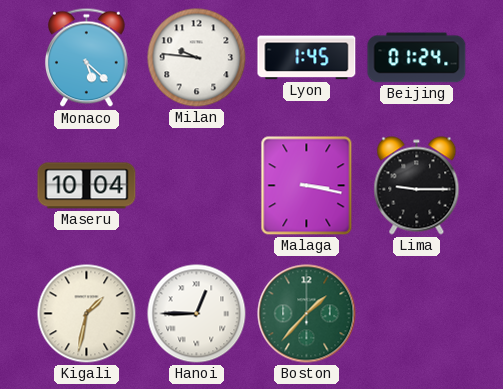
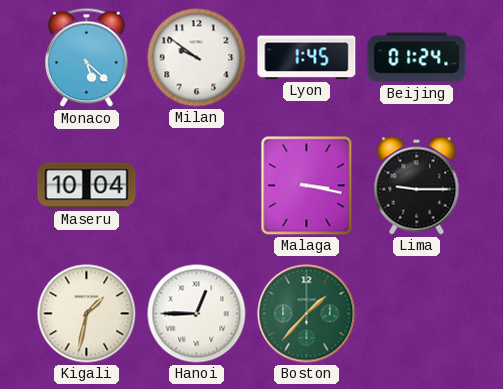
Milan: 9:46 -> 9:51 (197, 58)
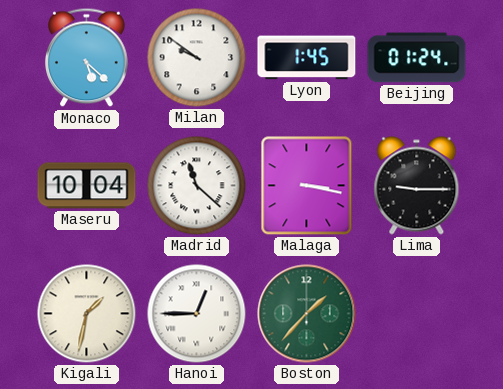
Madrid: none -> 11:22 (197, 186)
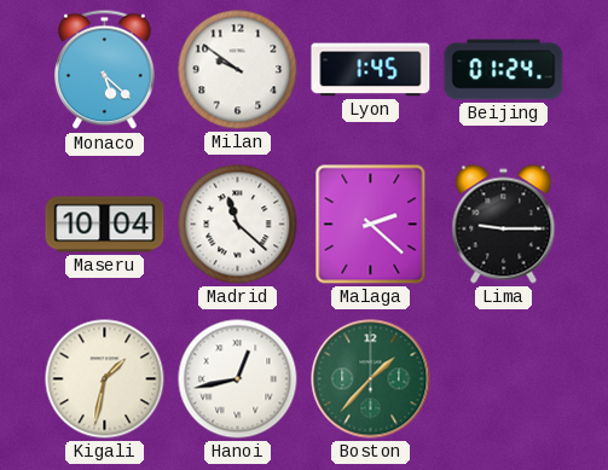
Malaga: 3:17 -> 2:22 (371, 225)
Hanoi: 12:45 -> 12:43 (238, 379)
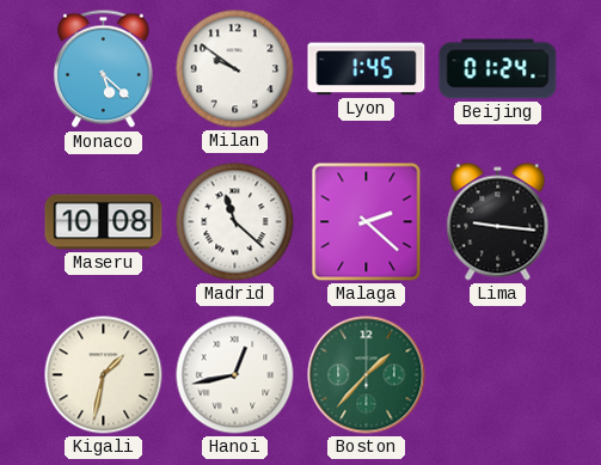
Maseru: 10:04 -> 10:08 (104, 222)
Lima: 9:15 -> 9:16 (498, 222)
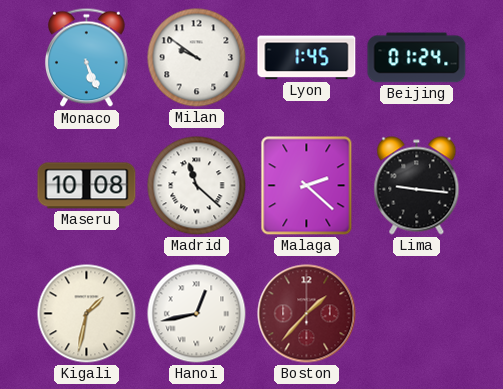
Monaco: 5:22 -> 5:26 (87, 58)
Boston dial: green -> burgundy (307, 314)
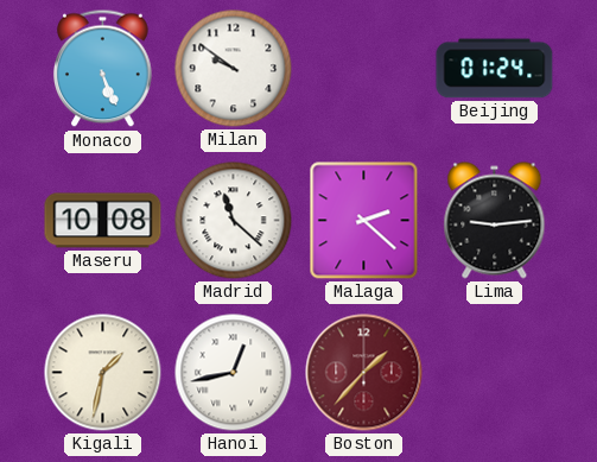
Lyon: 1:45 -> none (307, 58)
Lima: 9:16 -> 9:14 (495, 221)
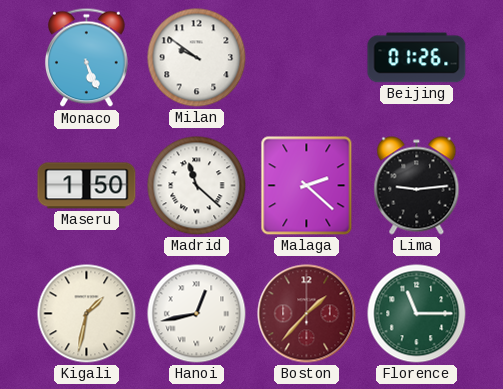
Beijing: 01:24 -> 01:26 (417, 58)
Maseru: 10:08 -> 1:50 (87, 186)
Florence: none -> 11:15 (417, 314)
